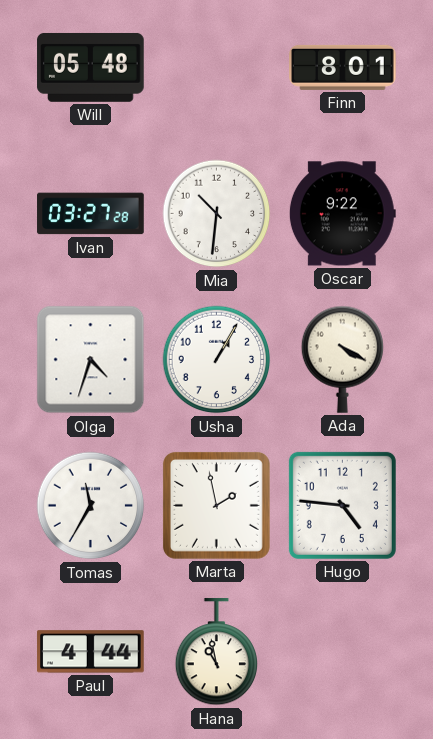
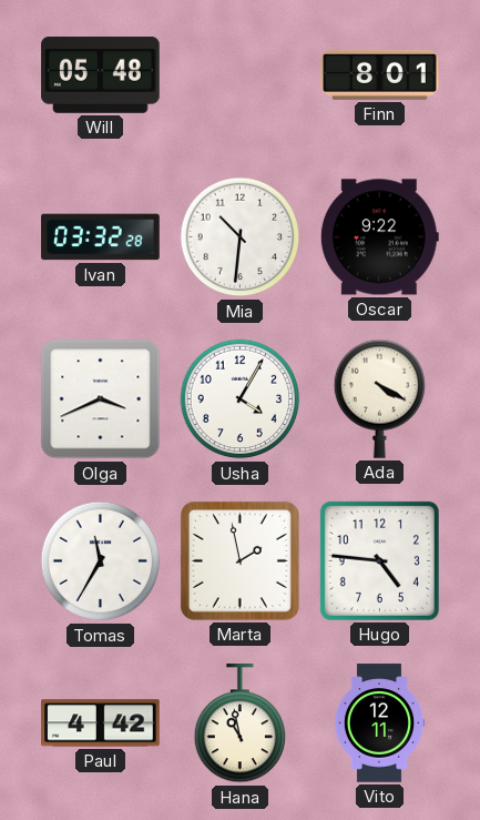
Ivan: 03:27 -> 03:32 (101, 237)
Olga: 4:33 -> 3:41 (101, 399)
Usha: 1:05 -> 4:05 (241, 399)
Paul: 4:44 -> 4:42 (101, 723)
Vito: none -> 12:11 (379, 723)
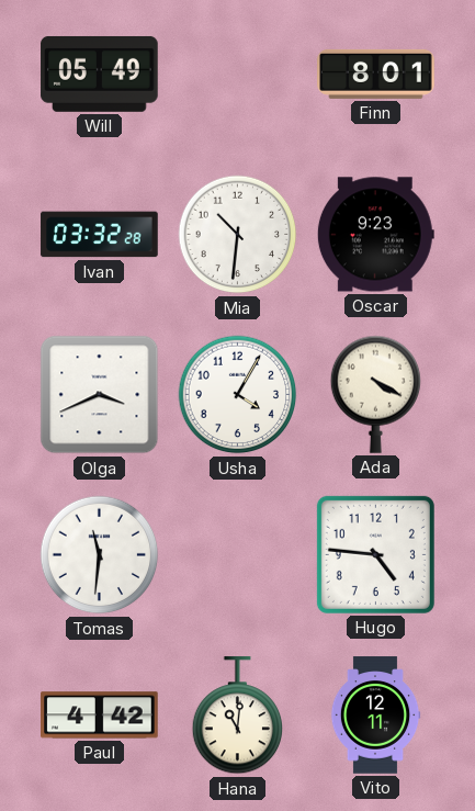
Will: 05:48 -> 05:49 (100, 74)
Oscar: 9:22 -> 9:23 (375, 235)
Tomas: 11:35 -> 11:31 (100, 555)
Marta: 1:58 -> none (239, 560)
Hana: 10:58 -> 11:01 (237, 716)
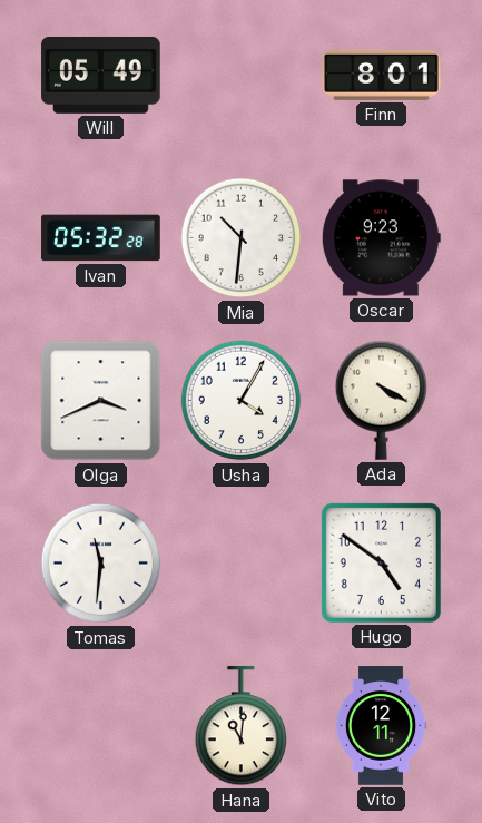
Ivan: 03:32 -> 05:32 (101, 238)
Hugo: 4:46 -> 4:51 (381, 562)
Paul: 4:42 -> none (100, 716)
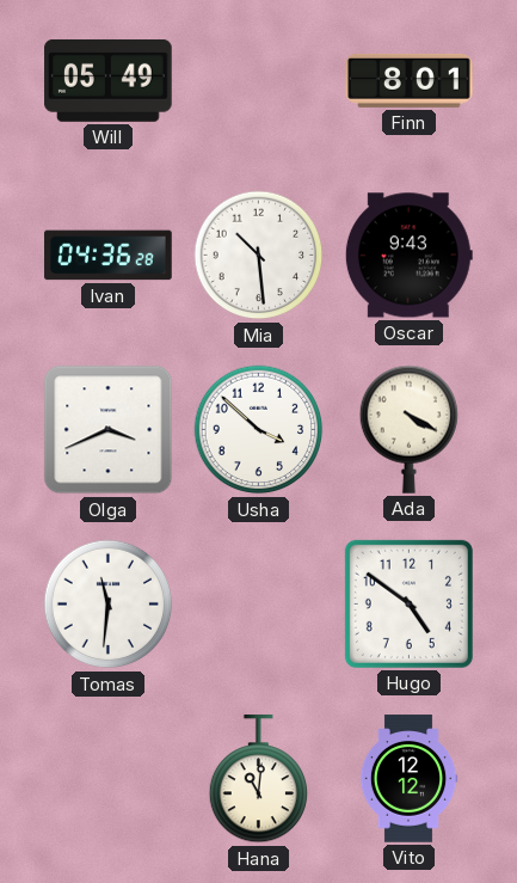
Ivan: 05:32 -> 04:36 (109, 256)
Mia: 10:31 -> 10:29 (259, 256)
Oscar: 9:23 -> 9:43 (408, 256)
Usha: 4:05 -> 3:52 (259, 430)
Vito: 12:11 -> 12:12 (408, 779)
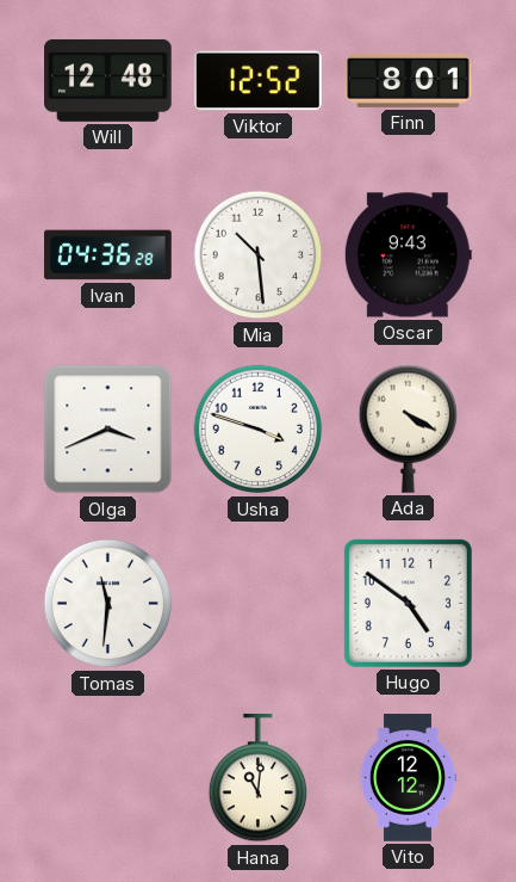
Will: 05:49 -> 12:48 (108, 80)
Viktor: none -> 12:52 (259, 81)
Usha: 3:52 -> 3:48 (259, 430)
